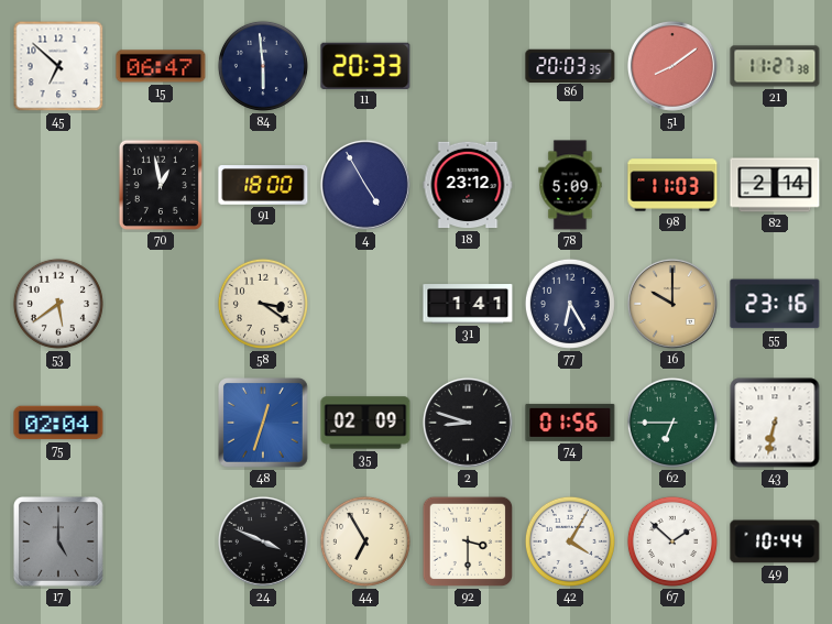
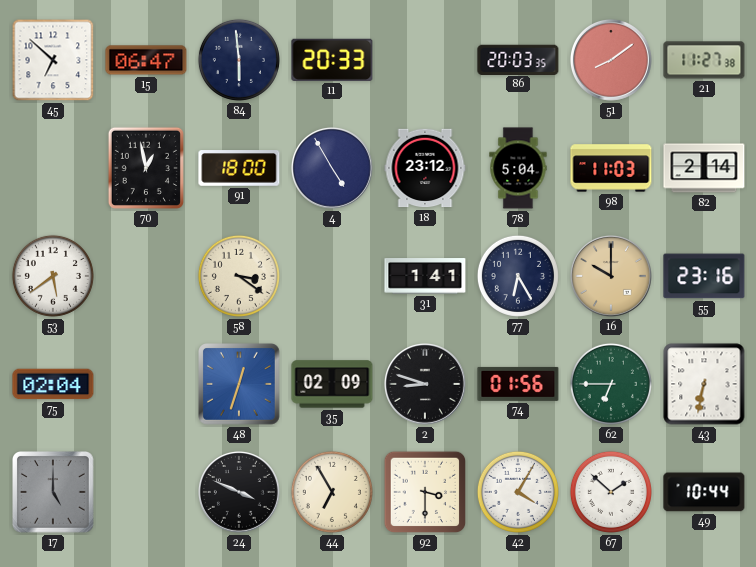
78: 5:09 -> 5:04 (518, 168)
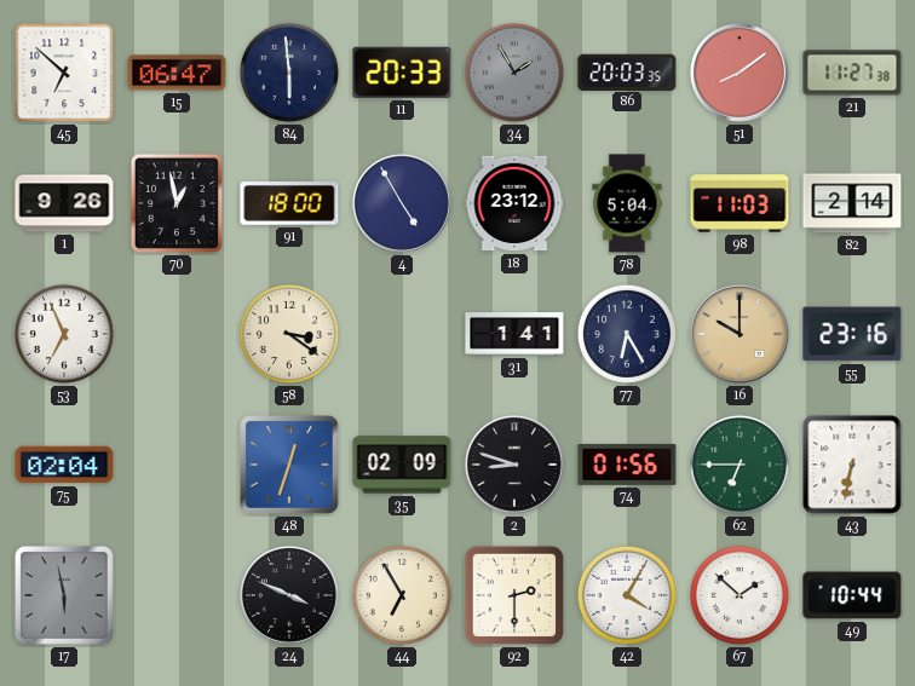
34: none -> 1:55 (514, 73)
1: none -> 9:26 (64, 203)
53: 5:39 -> 6:56 (64, 334)
17: 5:00 -> 5:58 (65, 596)
92: 3:30 -> 2:30 (514, 595)
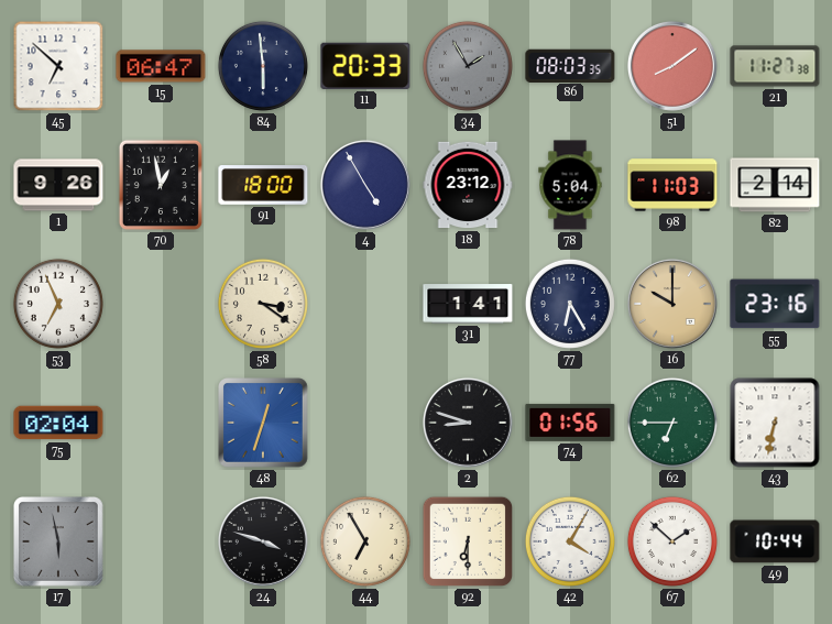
86: 20:03 -> 08:03 (570, 65)
35: 02:09 -> none (402, 465)
24: 3:49 -> 3:48 (263, 541)
92: 2:30 -> 6:30 (468, 541)
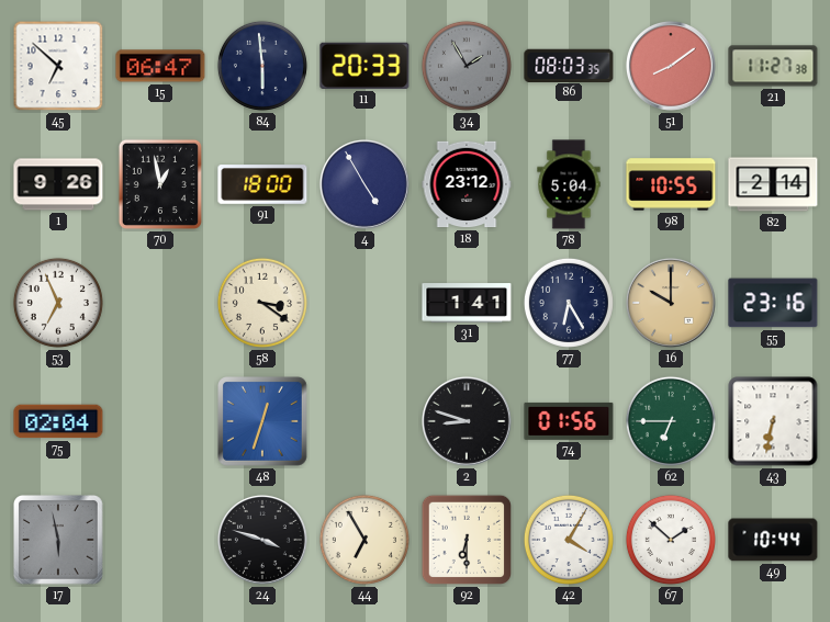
98: 11:03 -> 10:55 (671, 184)
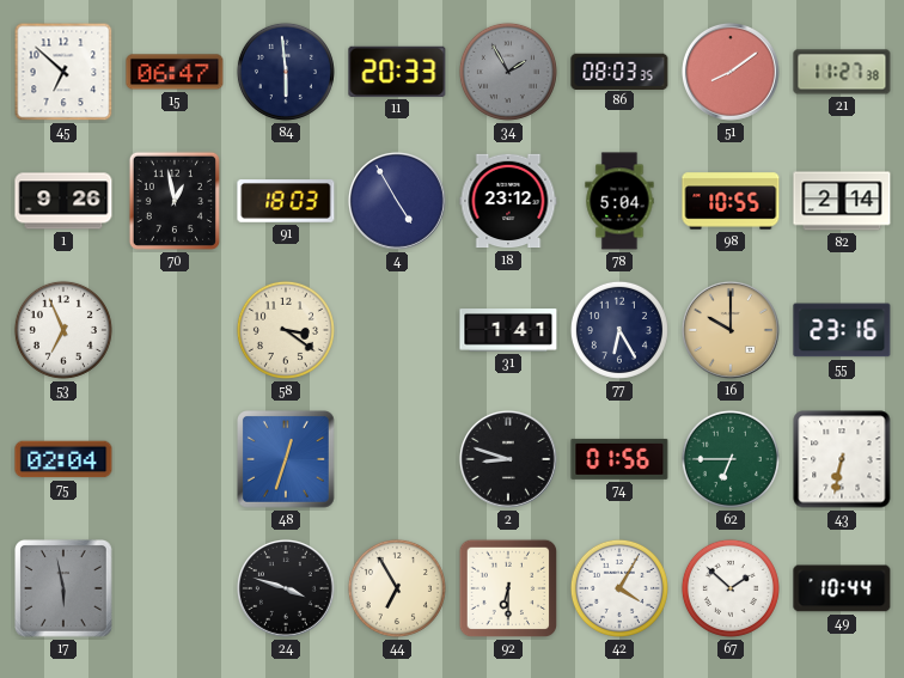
91: 18:00 -> 18:03 (286, 201)
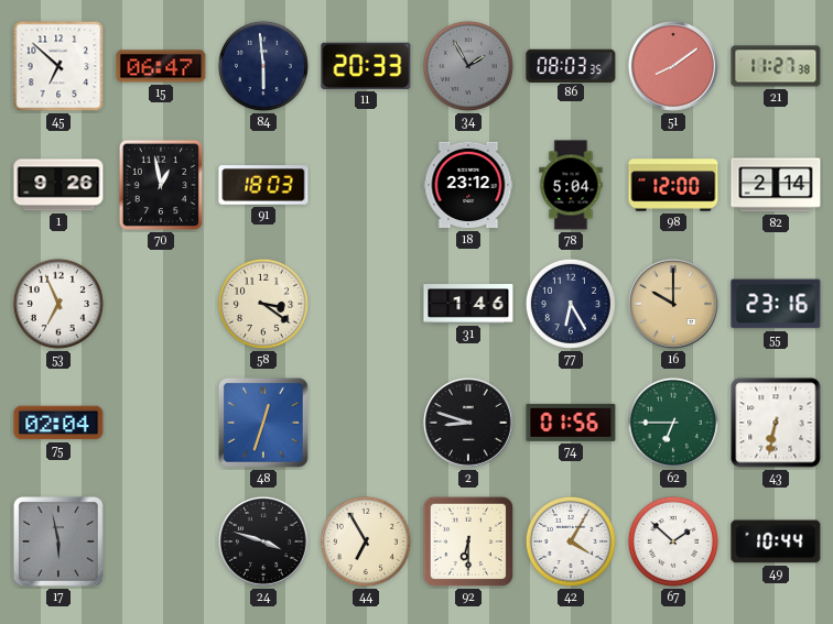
4: 4:55 -> none (397, 201)
98: 10:55 -> 12:00 (673, 185)
31: 1:41 -> 1:46 (468, 304)
